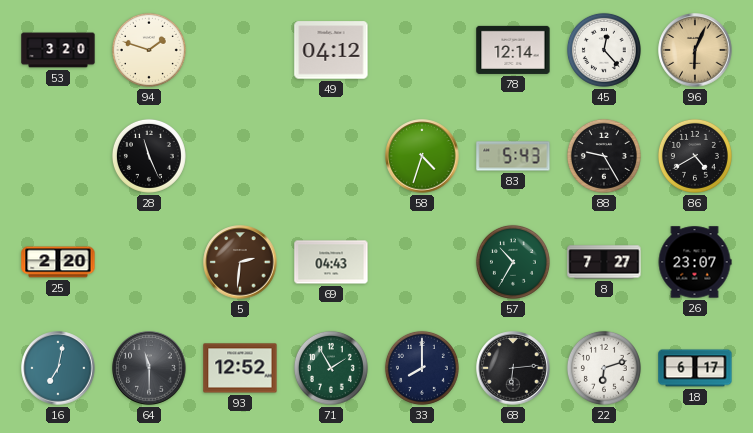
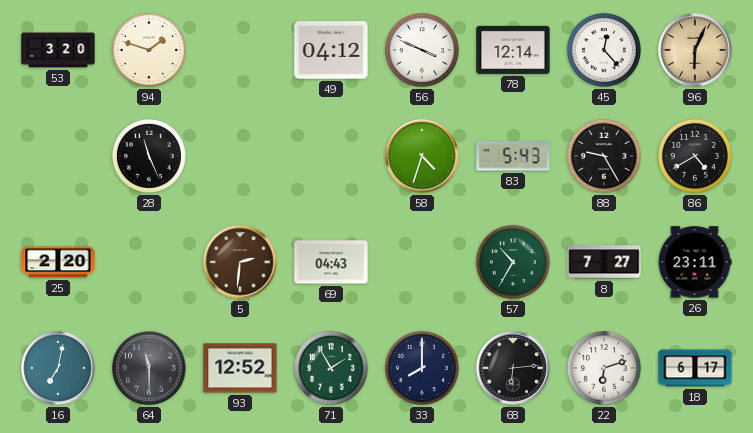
56: none -> 3:49 (422, 50)
26: 23:07 -> 23:11 (695, 262)
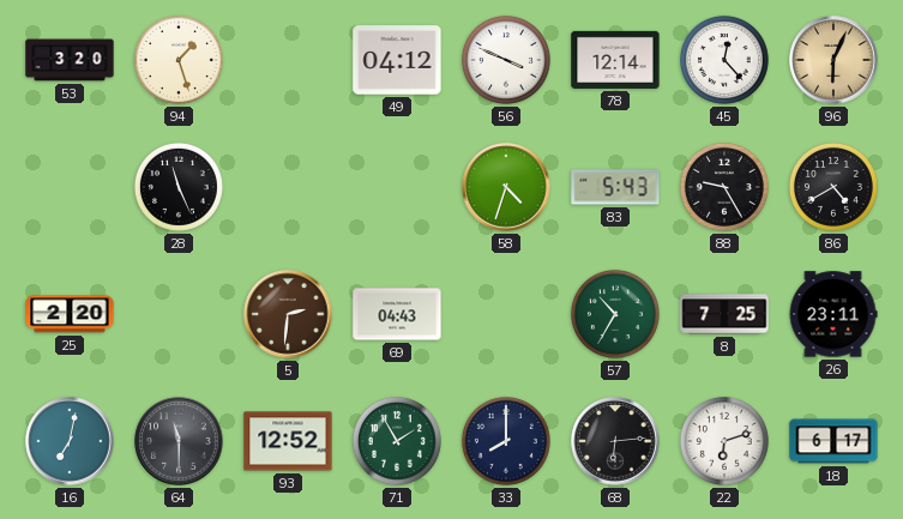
94: 1:48 -> 1:27 (179, 60)
8: 7:27 -> 7:25 (724, 314)
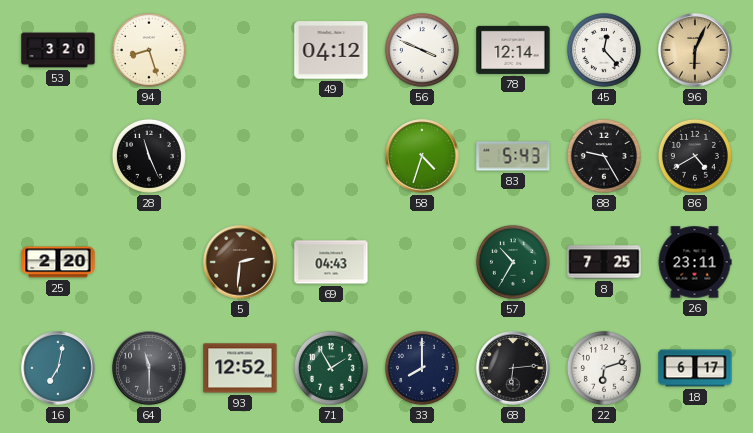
94: 1:27 -> 8:27 (149, 50)
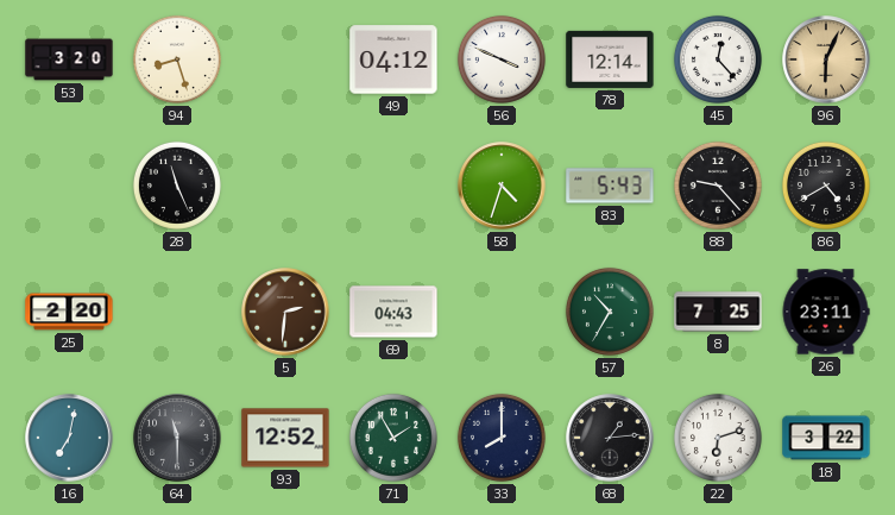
88: 9:25 -> 9:23 (718, 186)
68: 6:14 -> 1:14 (610, 438)
18: 6:17 -> 3:22 (826, 438)
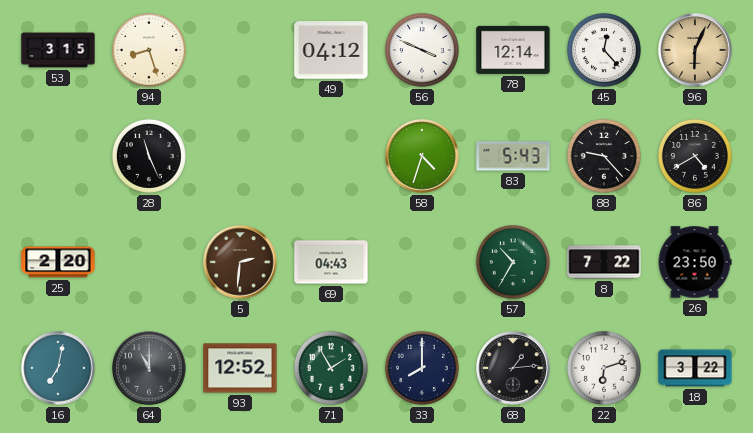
53: 3:20 -> 3:15 (58, 50)
8: 7:25 -> 7:22 (604, 262)
26: 23:11 -> 23:50 (695, 262)
64: 11:30 -> 11:00 (149, 368)
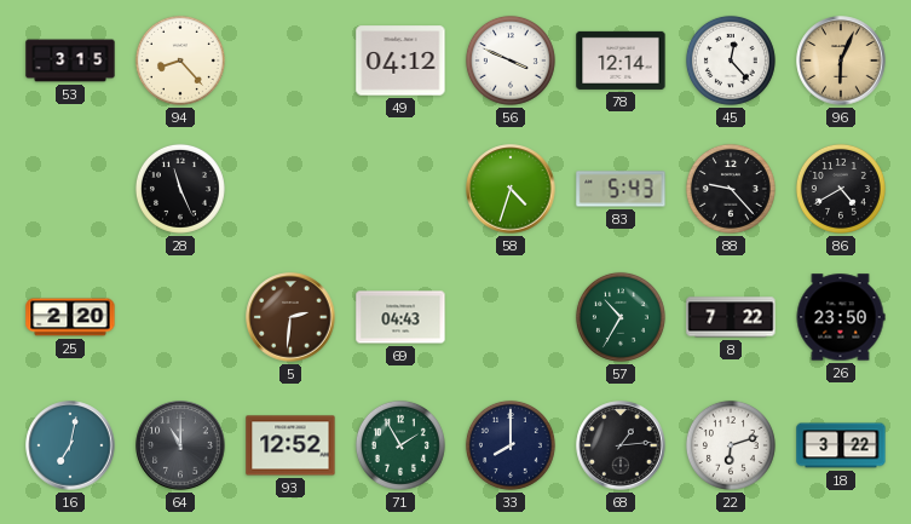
94: 8:27 -> 8:23 (180, 61)
